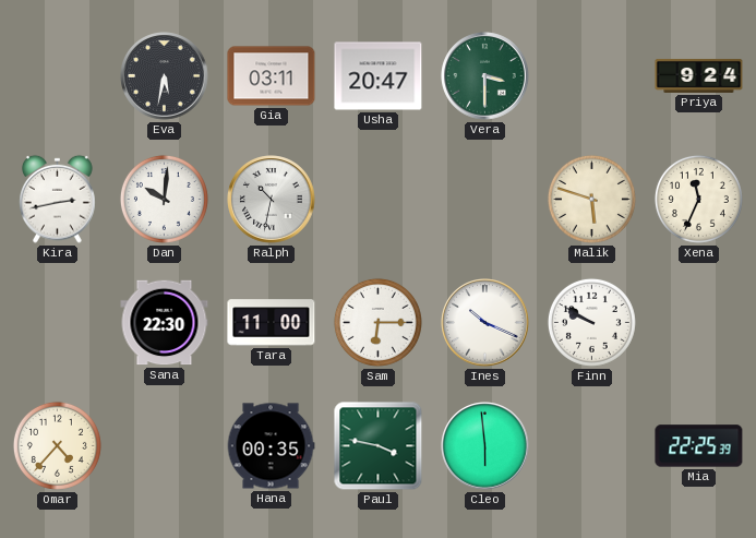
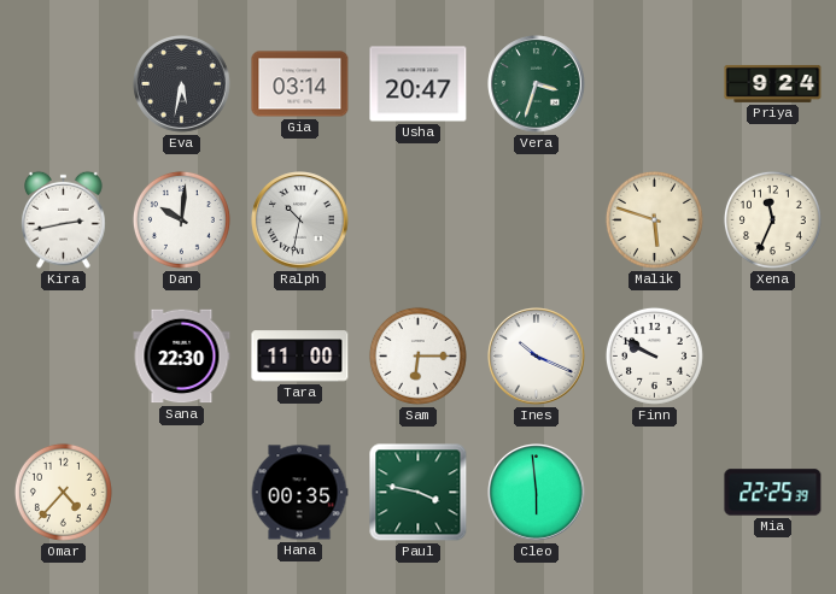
Gia: 03:11 -> 03:14 (300, 84)
Vera: 3:30 -> 3:33 (537, 84)
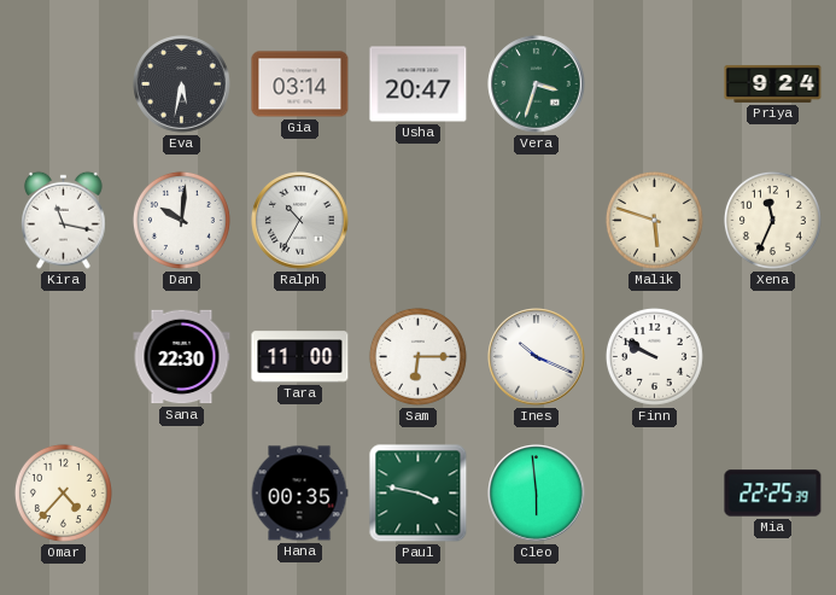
Kira: 2:43 -> 11:17 (64, 220)
Ralph: 10:32 -> 10:35 (300, 221)
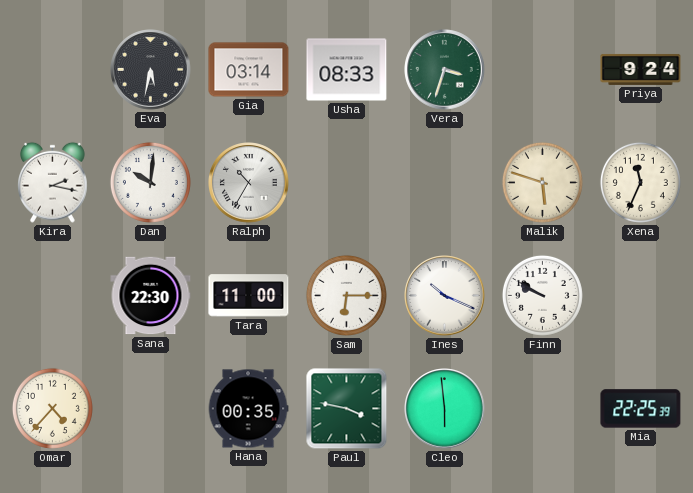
Usha: 20:47 -> 08:33 (347, 70)
Kira: 11:17 -> 2:17 (53, 182)
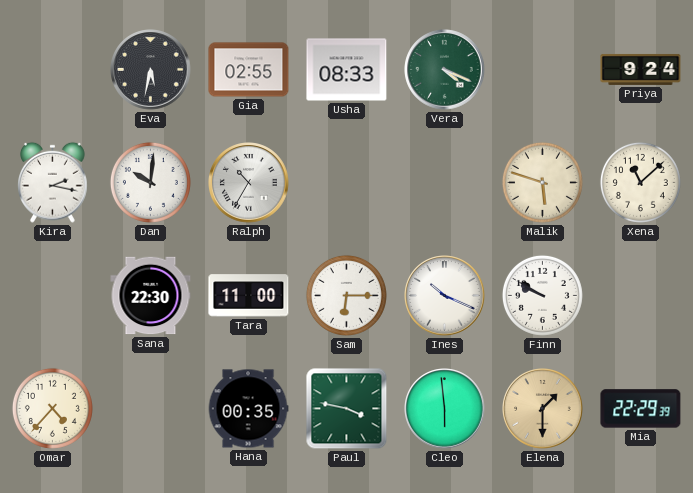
Gia: 03:14 -> 02:55 (249, 70)
Vera: 3:33 -> 4:19 (445, 70)
Xena: 11:34 -> 11:08 (640, 182)
Elena: none -> 1:30 (543, 409)
Mia: 22:25 -> 22:29 (641, 409)
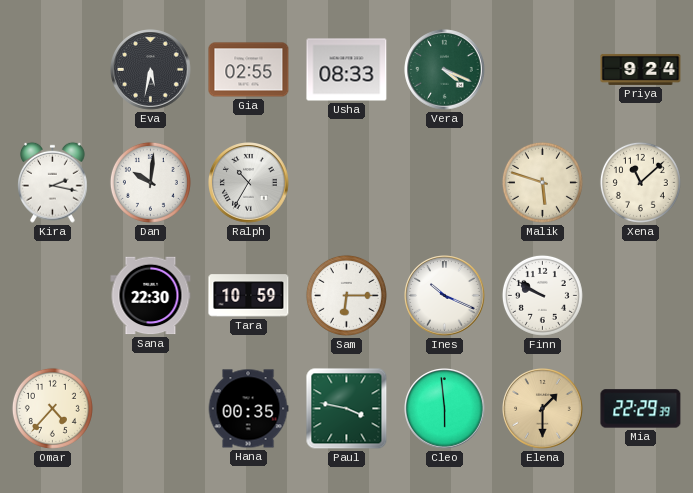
Tara: 11:00 -> 10:59 (249, 296)
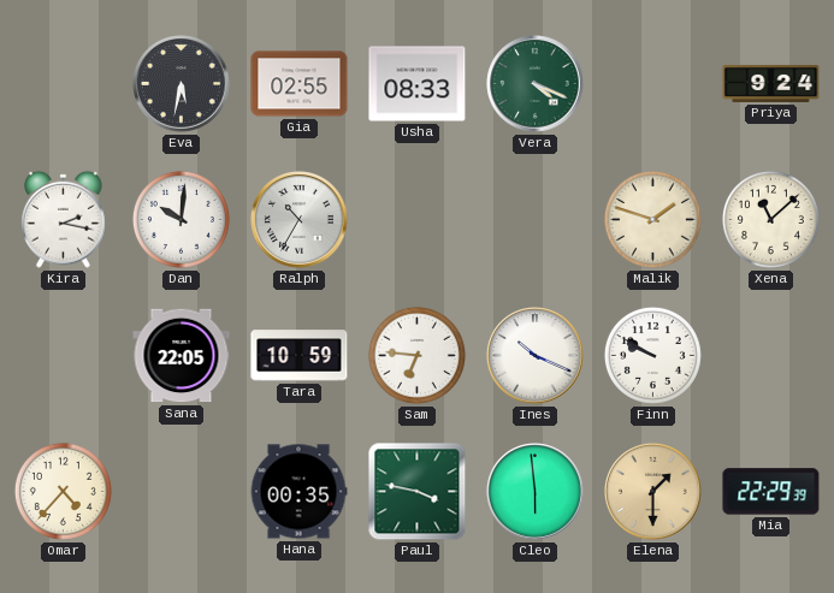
Malik: 5:48 -> 1:48 (652, 219)
Sana: 22:30 -> 22:05 (182, 356)
Sam: 6:15 -> 6:46 (416, 355)
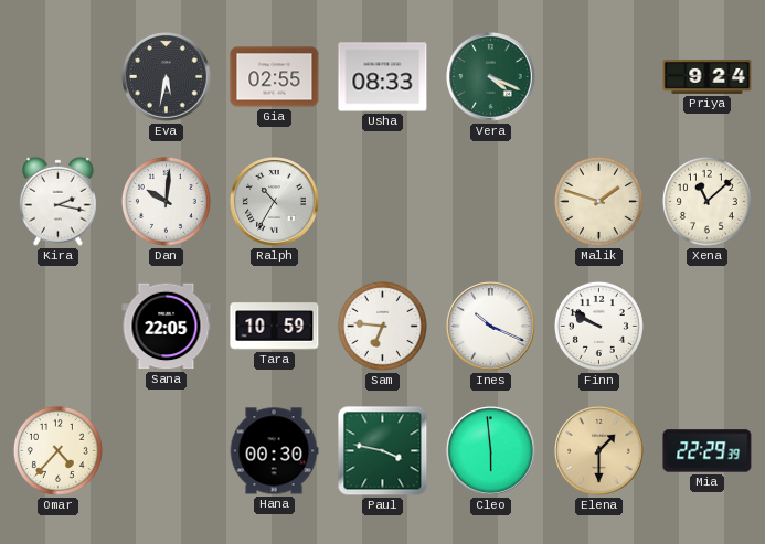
Hana: 00:35 -> 00:30 (274, 451)
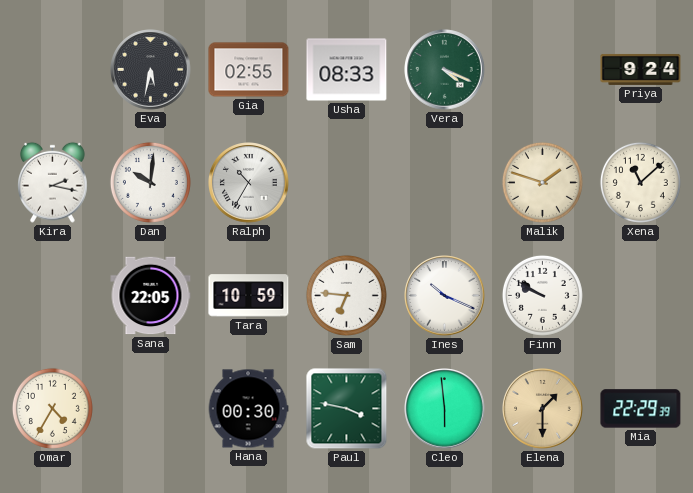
Omar: 4:37 -> 4:35 (52, 408)
